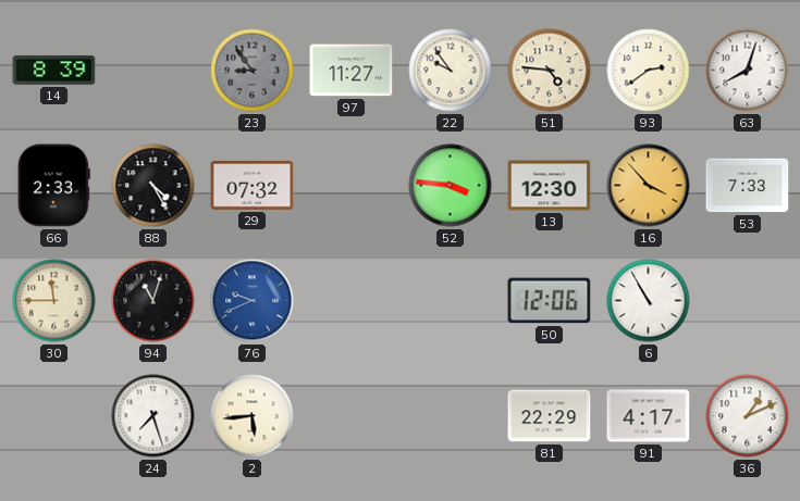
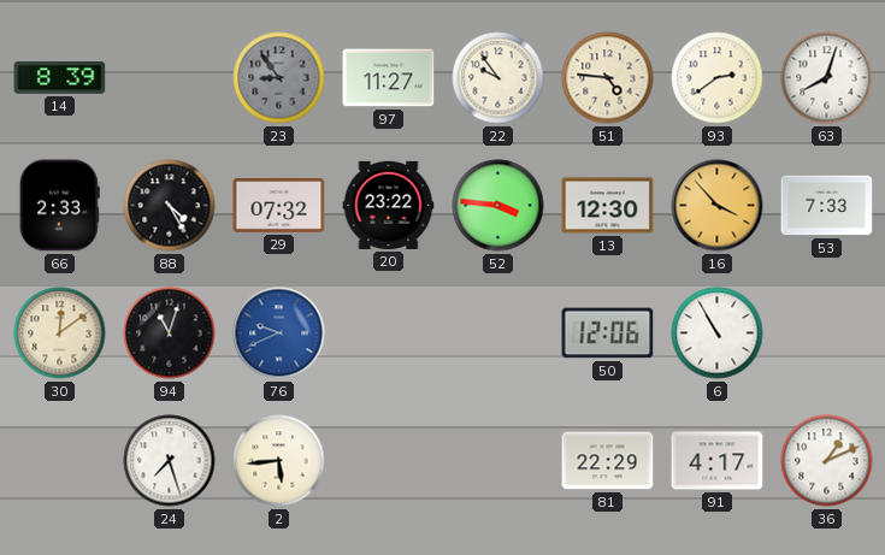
20: none -> 23:22 (389, 205)
30: 11:45 -> 12:09 (60, 333)
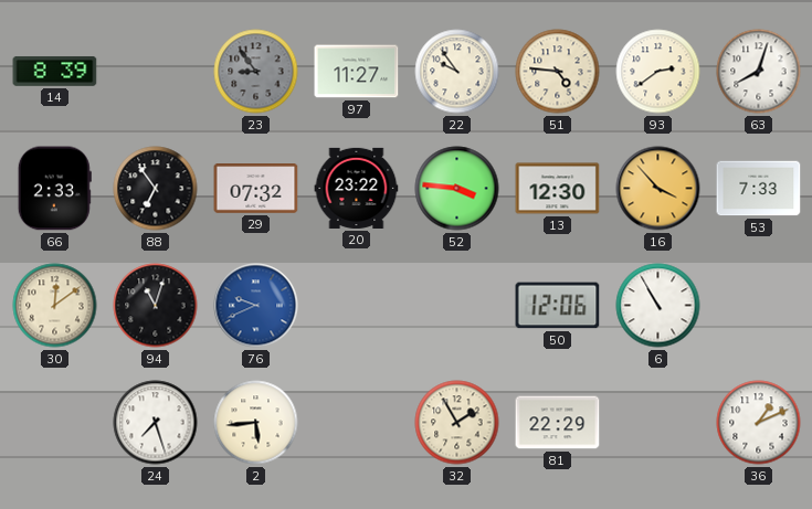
88: 4:25 -> 6:54 (156, 189)
32: none -> 1:55 (457, 423)
91: 4:17 -> none (718, 461)
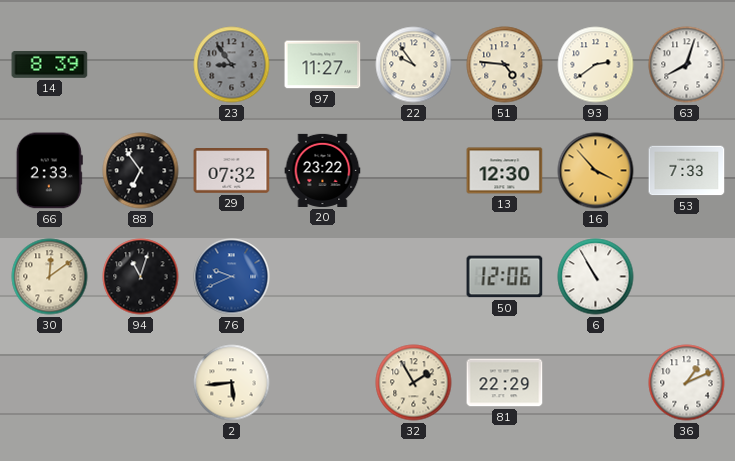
52: 3:46 -> none (457, 189)
24: 7:27 -> none (156, 423)
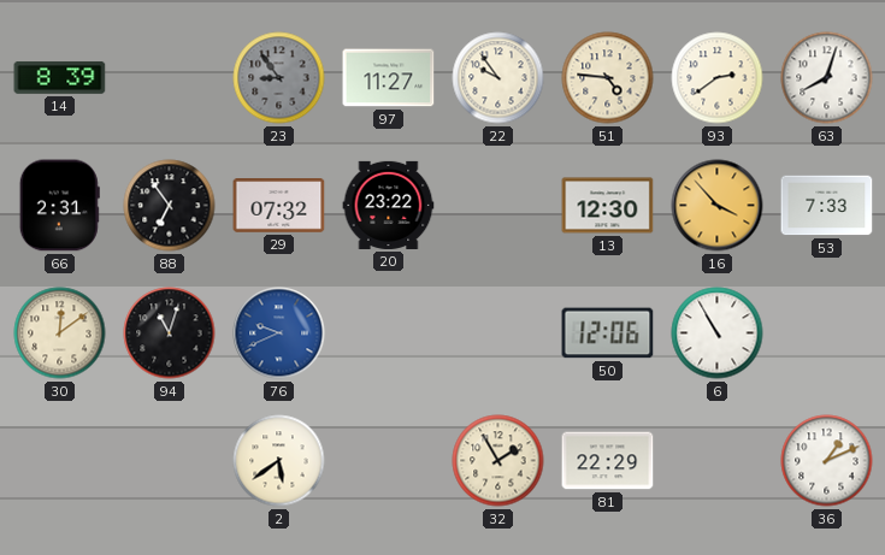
66: 2:33 -> 2:31 (59, 206)
2: 5:44 -> 5:39 (279, 461)
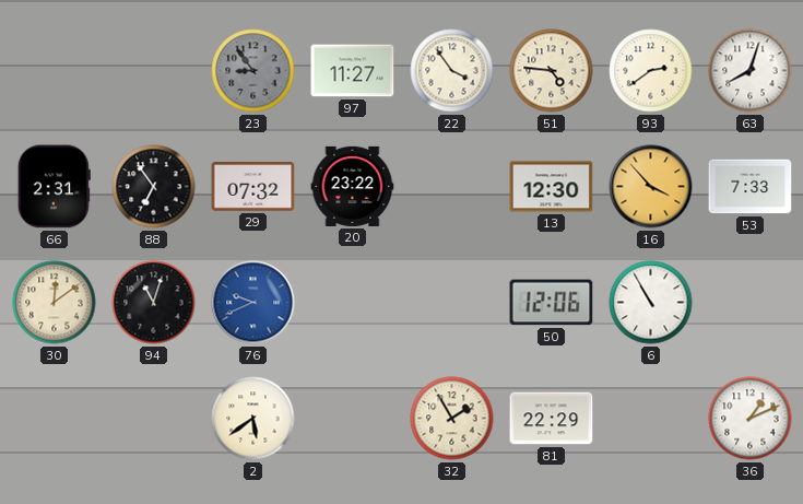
14: 8:39 -> none (60, 78)
22: 9:54 -> 3:54 (452, 71)
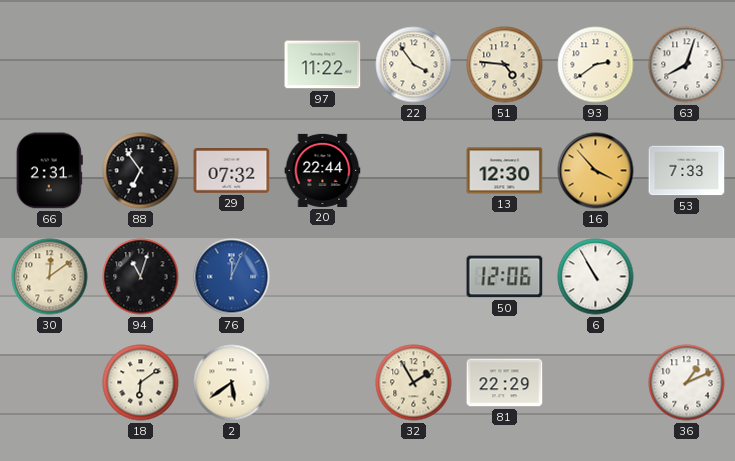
23: 8:54 -> none (253, 71)
97: 11:27 -> 11:22 (323, 65)
20: 23:22 -> 22:44 (323, 170)
76: 9:41 -> 12:04 (232, 277)
18: none -> 6:09 (141, 383)
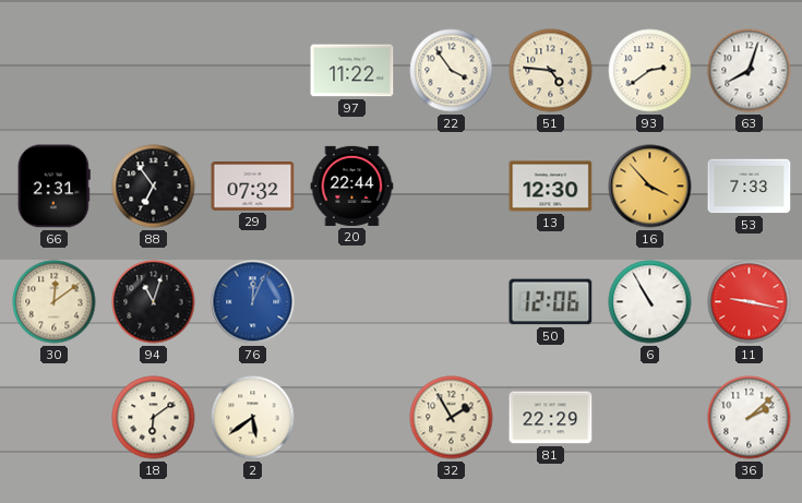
11: none -> 9:17 (750, 302)
36: 1:11 -> 2:08 (750, 418)
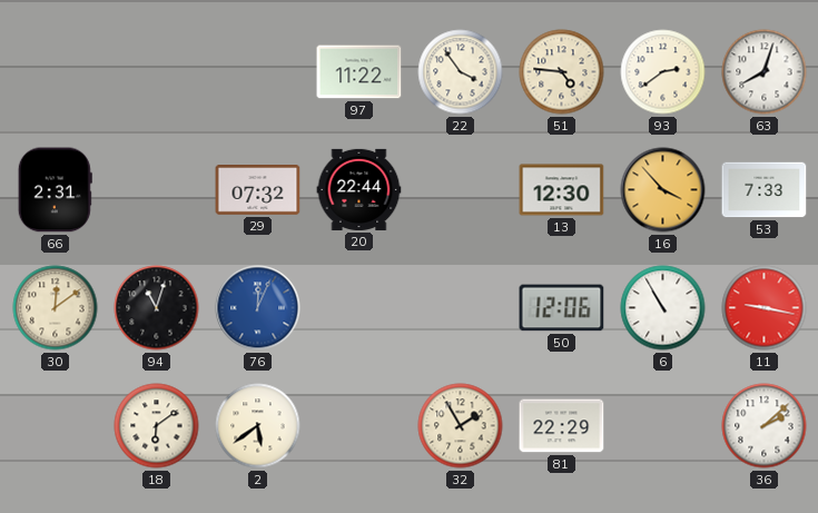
88: 6:54 -> none (154, 187)
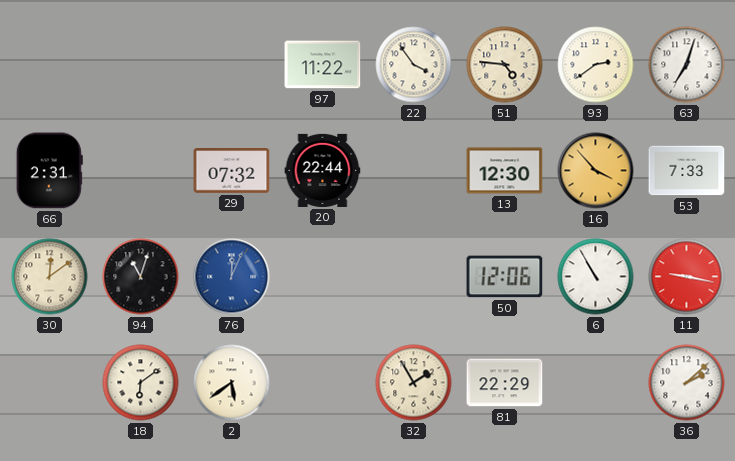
63: 8:03 -> 7:03 (687, 65)
